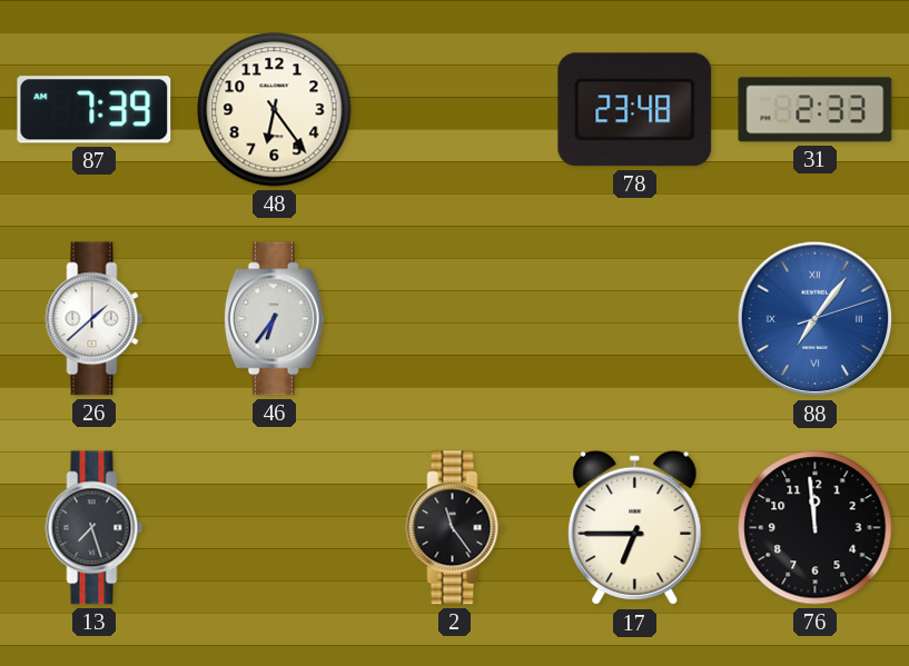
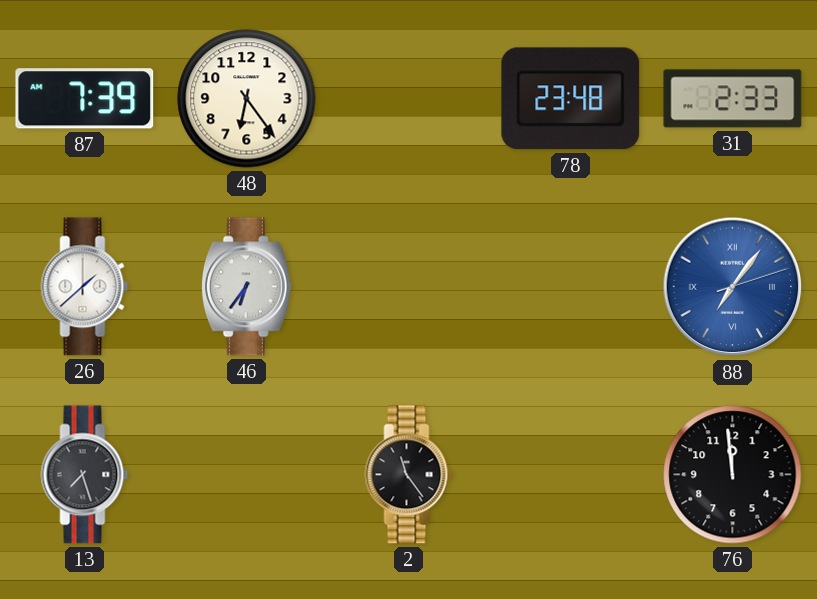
17: 6:45 -> none (635, 528)
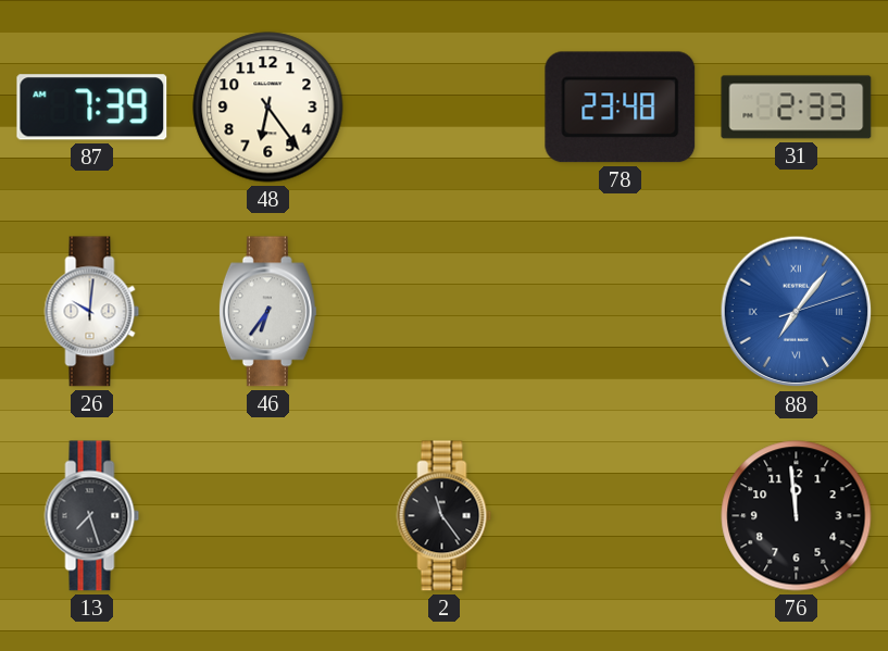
26: 1:38 -> 10:01 (92, 312)
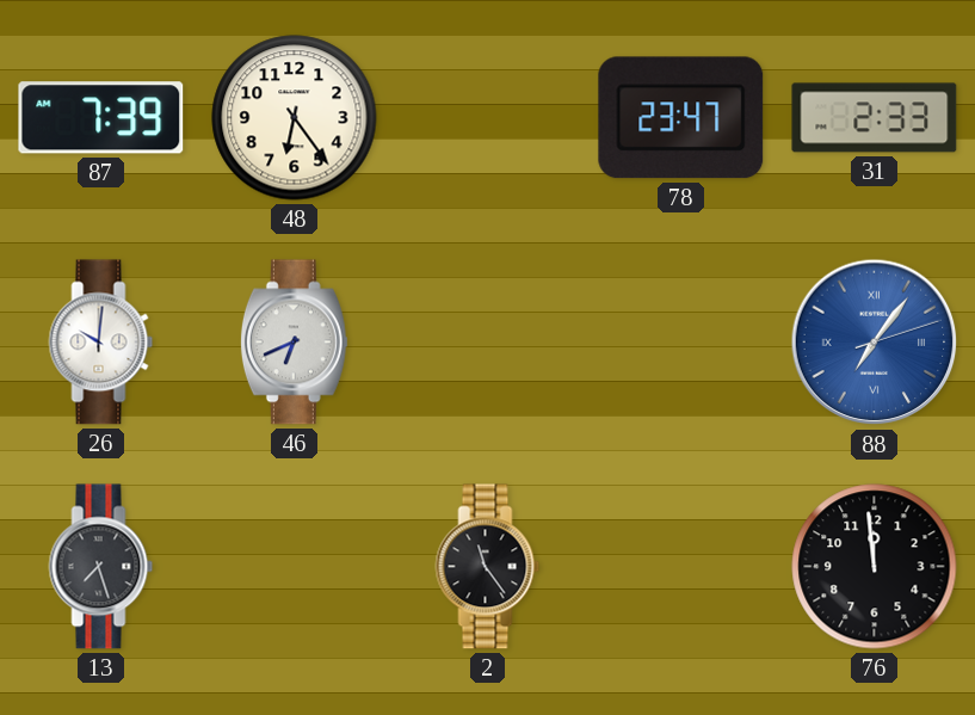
78: 23:48 -> 23:47 (681, 118)
46: 6:36 -> 6:41 (294, 343)
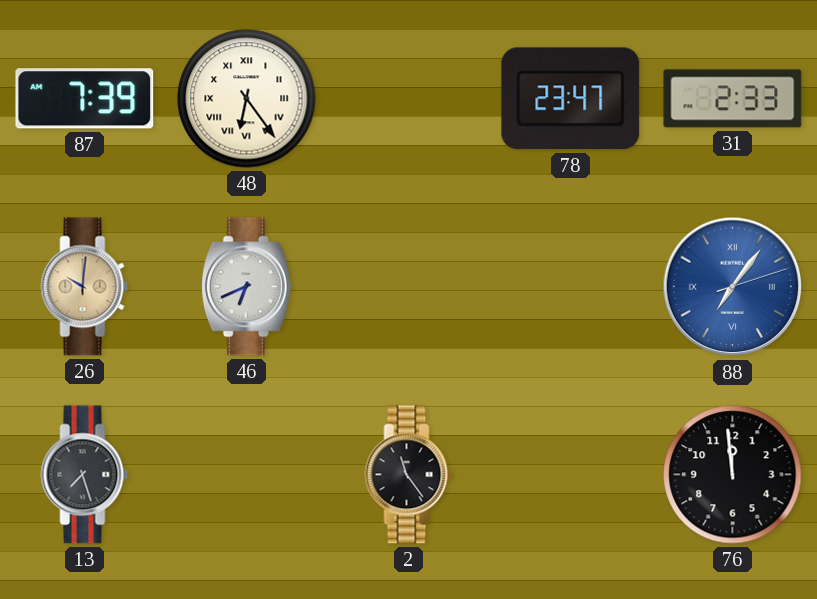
48 numerals: Arabic -> Roman (247, 99)
26 dial: white -> champagne (85, 287)
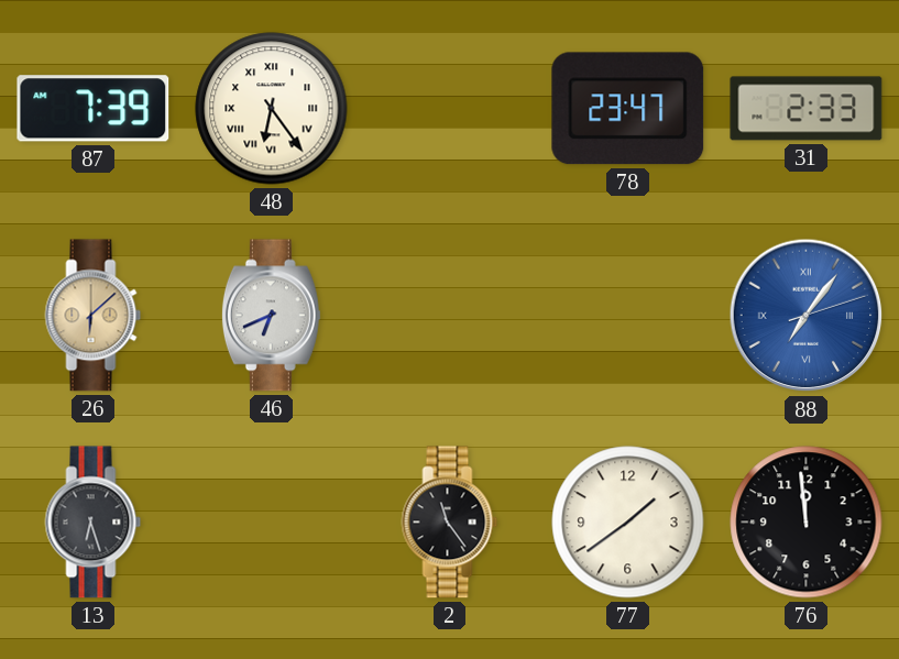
26: 10:01 -> 6:08 (94, 316)
13: 7:27 -> 6:27 (94, 523)
77: none -> 1:39 (628, 523)
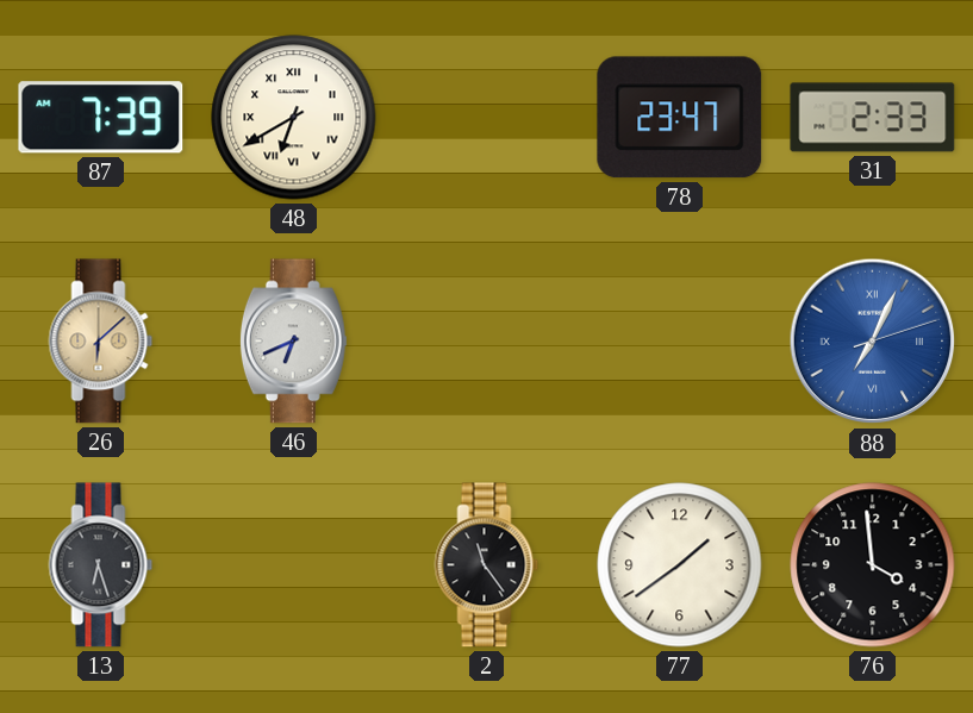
48: 6:24 -> 6:40 (294, 118)
88: 7:06 -> 7:04 (873, 342)
76: 11:59 -> 3:59 (873, 565)
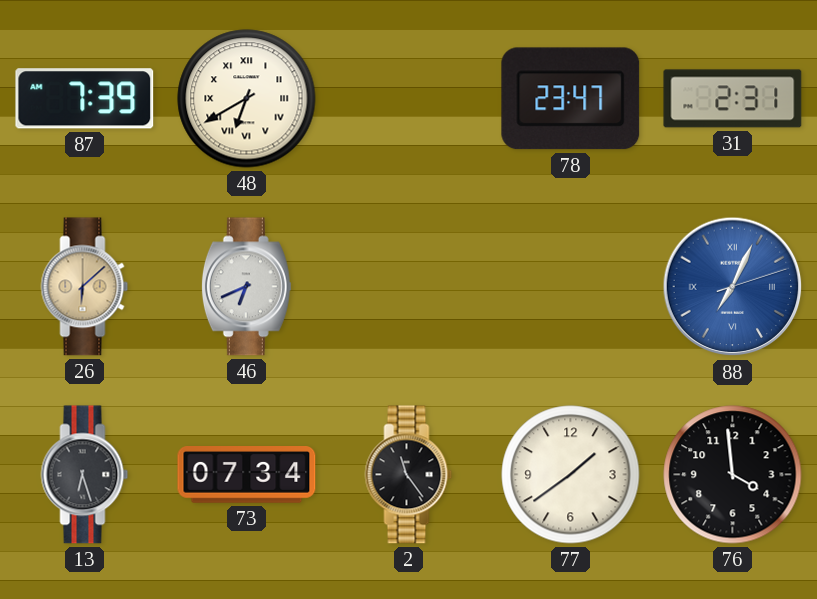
31: 2:33 -> 2:31 (733, 99)
73: none -> 07:34 (247, 475)
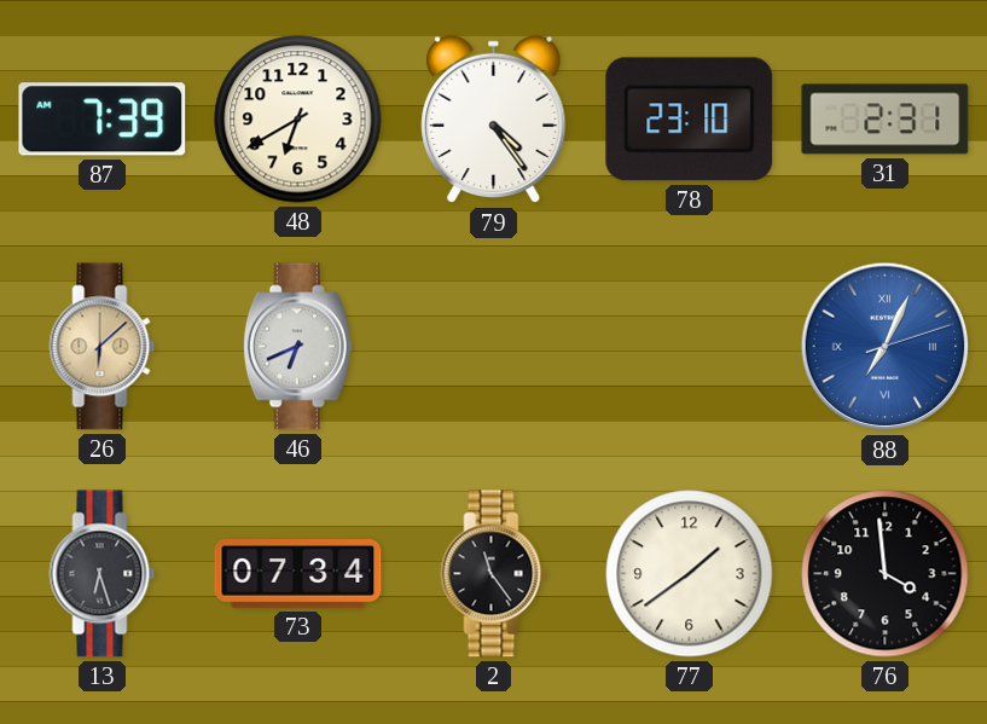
48 numerals: Roman -> Arabic (298, 120)
79: none -> 4:24 (494, 120)
78: 23:47 -> 23:10 (690, 120)
